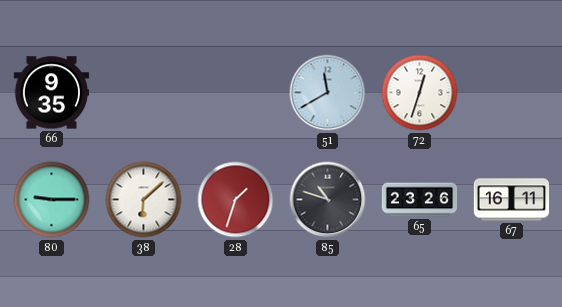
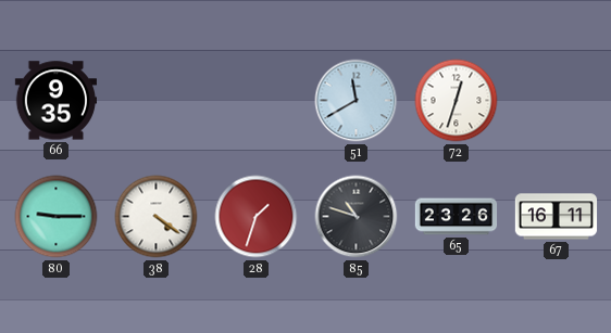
38: 6:08 -> 4:21 (157, 217)
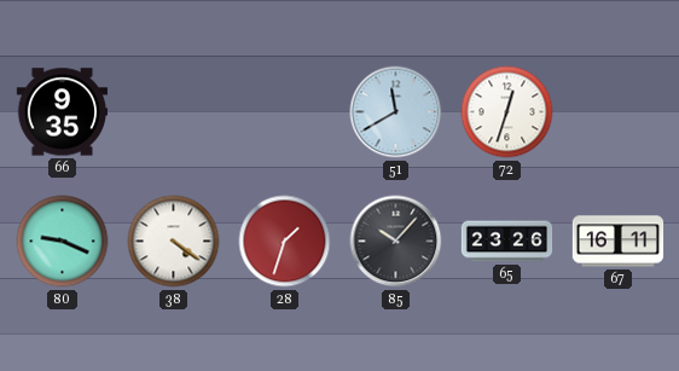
80: 9:15 -> 9:19 (63, 242)
85: 10:48 -> 10:07 (396, 242)
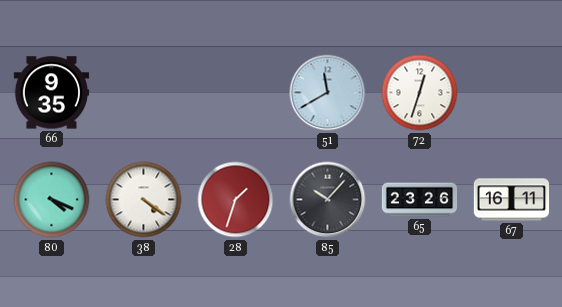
80: 9:19 -> 4:19 (52, 200)
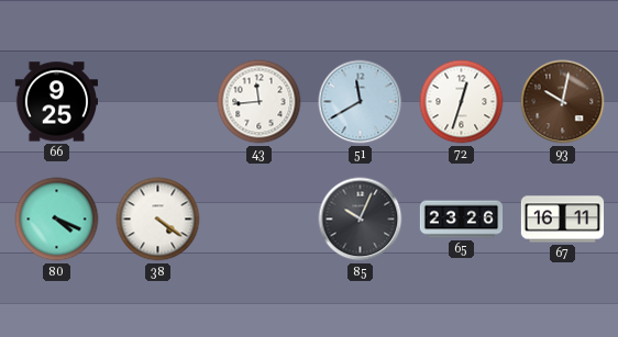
66: 9:35 -> 9:25 (56, 102)
43: none -> 11:44 (260, 102)
93: none -> 10:02 (563, 102)
28: 1:33 -> none (236, 200)
85: 10:07 -> 10:04 (361, 220)
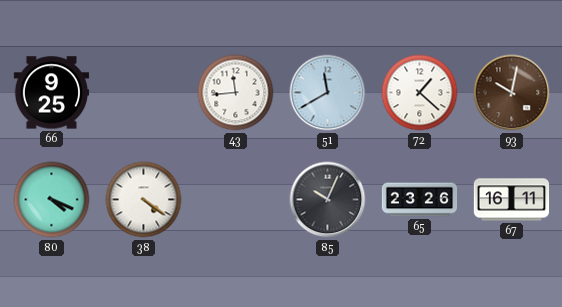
72: 12:33 -> 1:22 (420, 93)
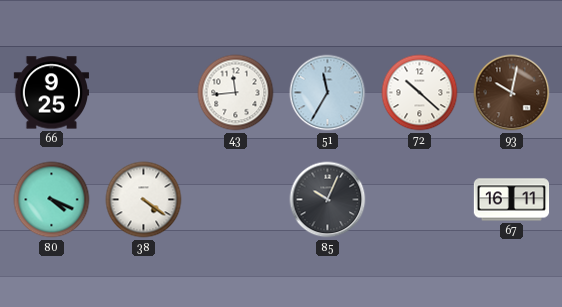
51: 11:40 -> 11:35 (328, 93)
72: 1:22 -> 10:22 (420, 93)
65: 23:26 -> none (420, 200)
